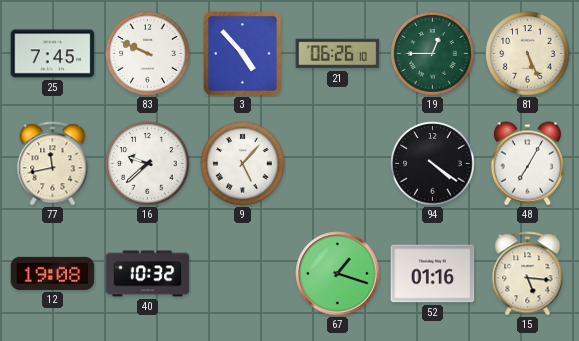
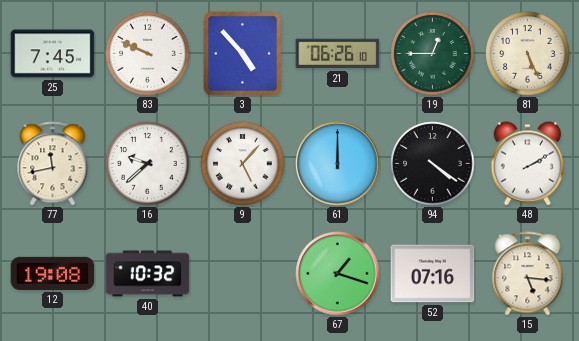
61: none -> 12:00 (338, 164)
48: 7:05 -> 2:10 (527, 164)
52: 01:16 -> 07:16 (433, 274)
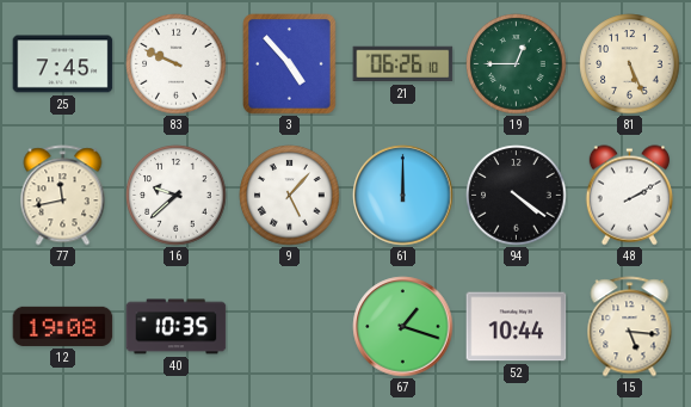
40: 10:32 -> 10:35 (177, 327)
52: 07:16 -> 10:44 (517, 327)
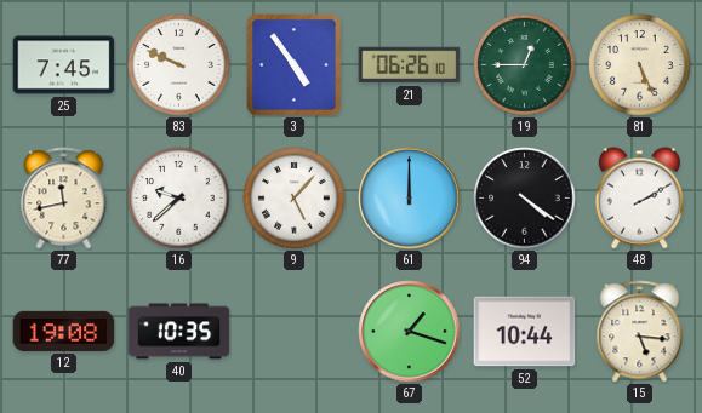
3: 4:53 -> 4:54 (295, 65)
